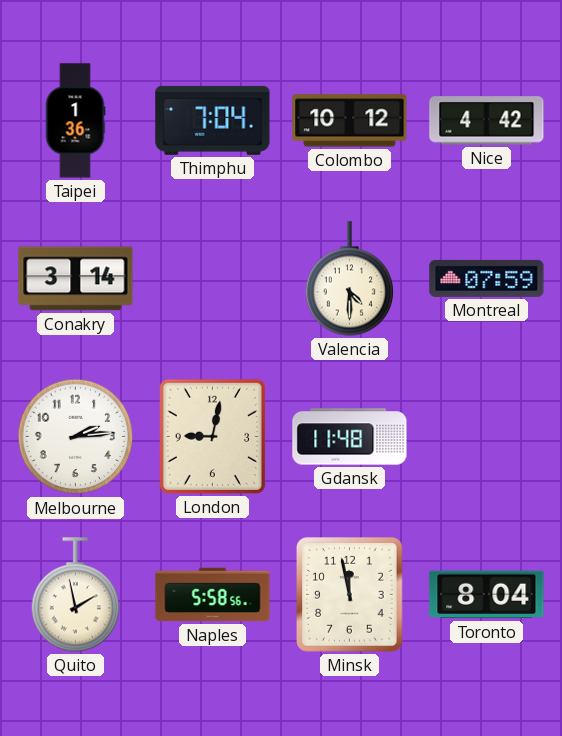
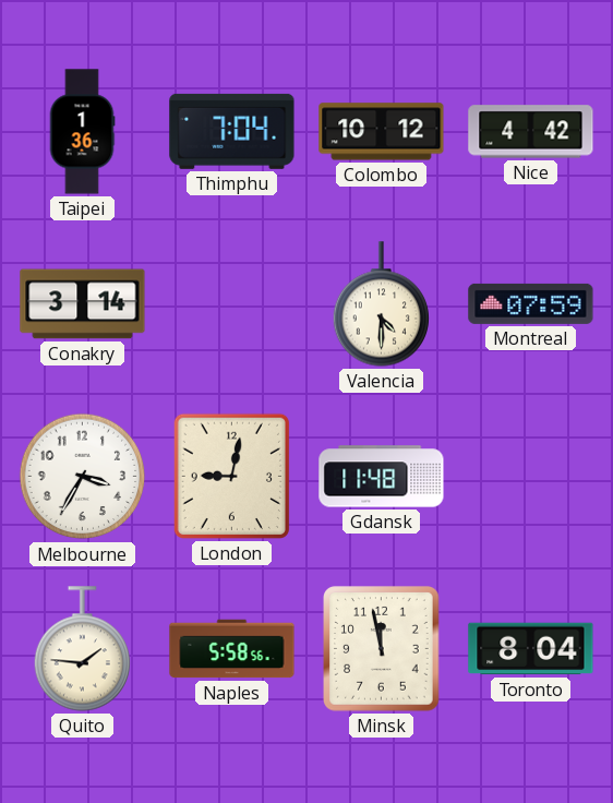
Melbourne: 2:14 -> 3:35 (83, 477)
Quito: 1:58 -> 1:46 (82, 649)
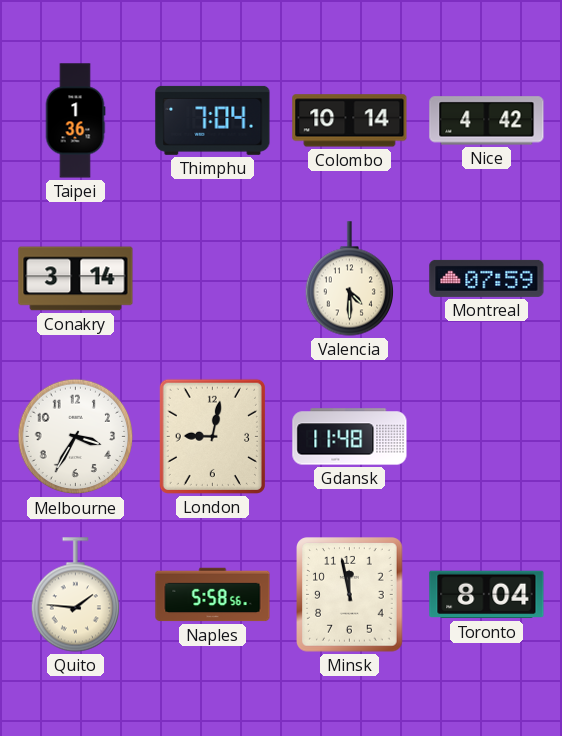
Colombo: 10:12 -> 10:14 (350, 121)
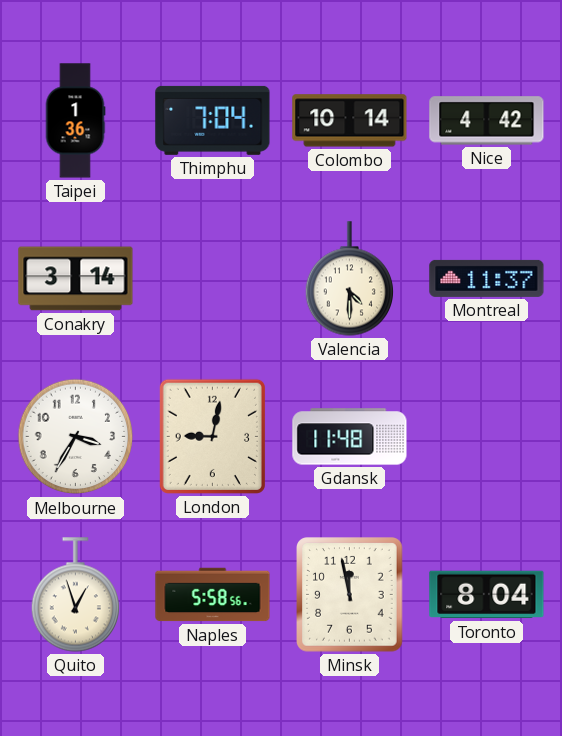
Montreal: 07:59 -> 11:37 (487, 278)
Quito: 1:46 -> 12:57 (75, 595)
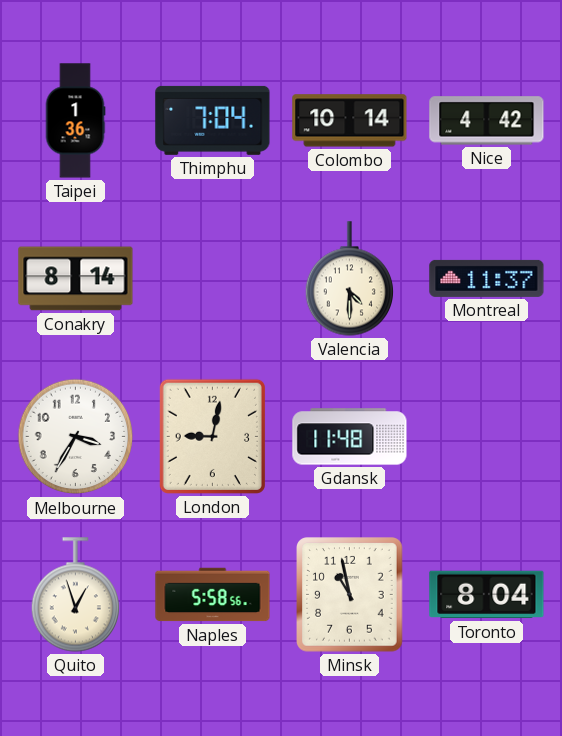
Conakry: 3:14 -> 8:14 (76, 279)
Minsk: 11:58 -> 10:58 (350, 595)
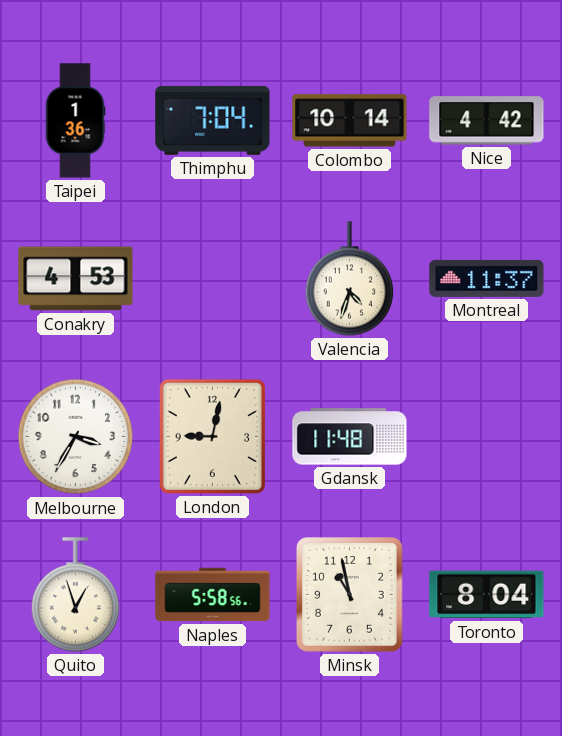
Conakry: 8:14 -> 4:53 (76, 279)
Valencia: 4:30 -> 4:33 (349, 279)
